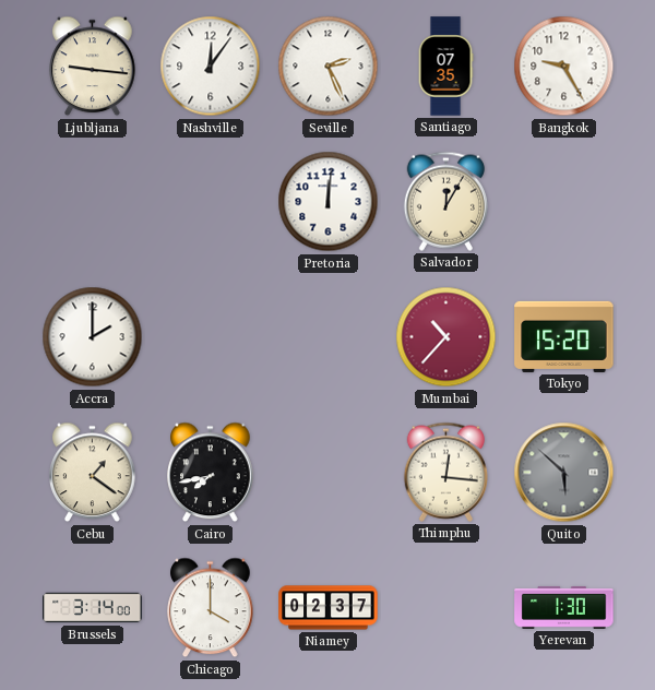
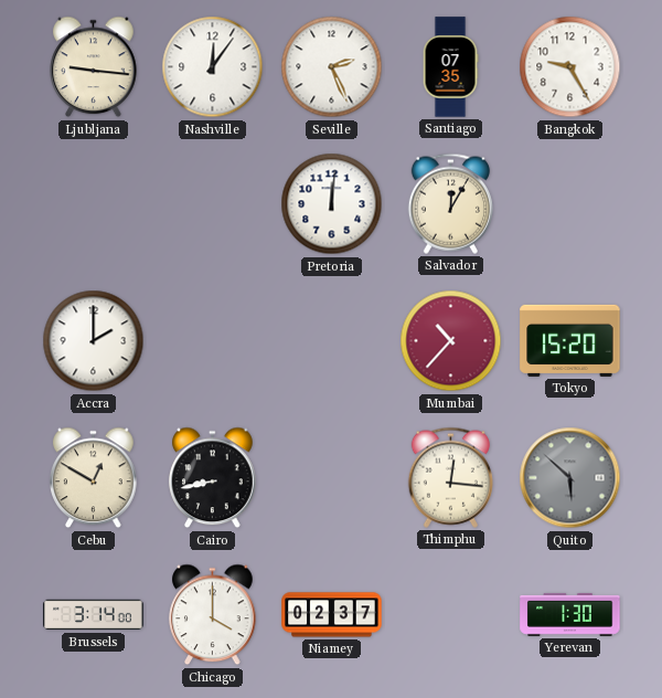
Cebu: 1:21 -> 12:50 (94, 478)
Cairo: 7:43 -> 8:43 (213, 478)
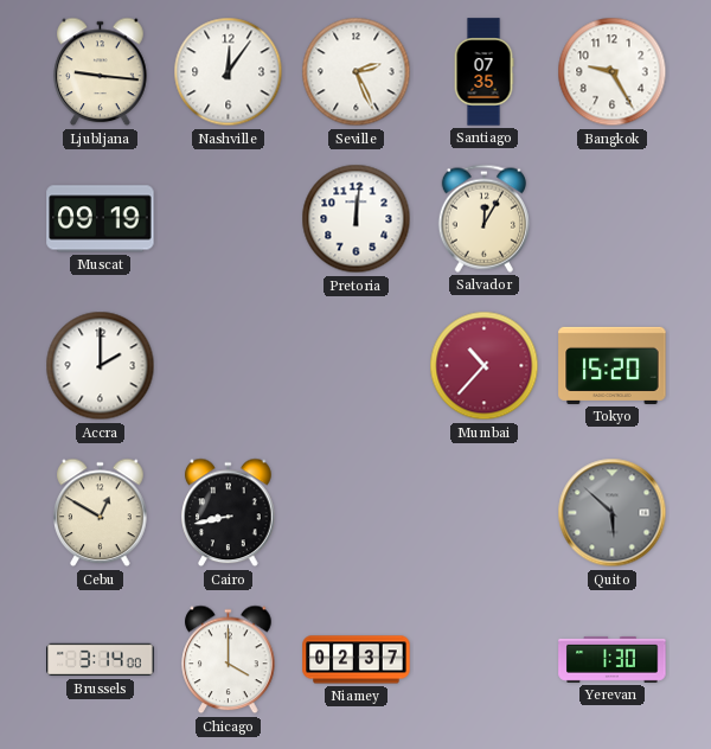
Muscat: none -> 09:19 (101, 219)
Thimphu: 12:16 -> none (450, 477)
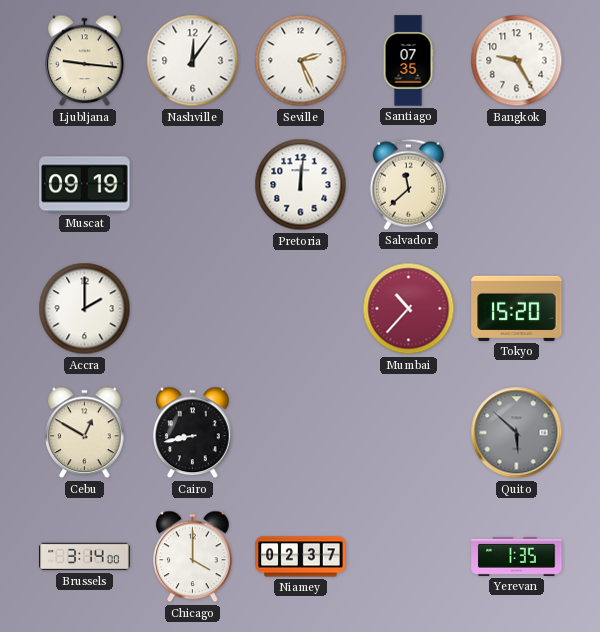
Salvador: 12:05 -> 11:38 (408, 184)
Yerevan: 1:30 -> 1:35 (517, 556)
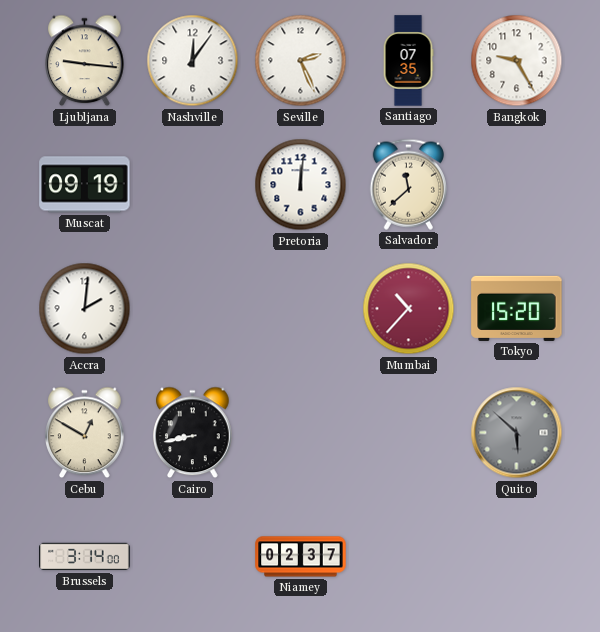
Accra: 2:00 -> 2:01 (85, 309)
Chicago: 4:00 -> none (193, 557)
Yerevan: 1:35 -> none (517, 556)
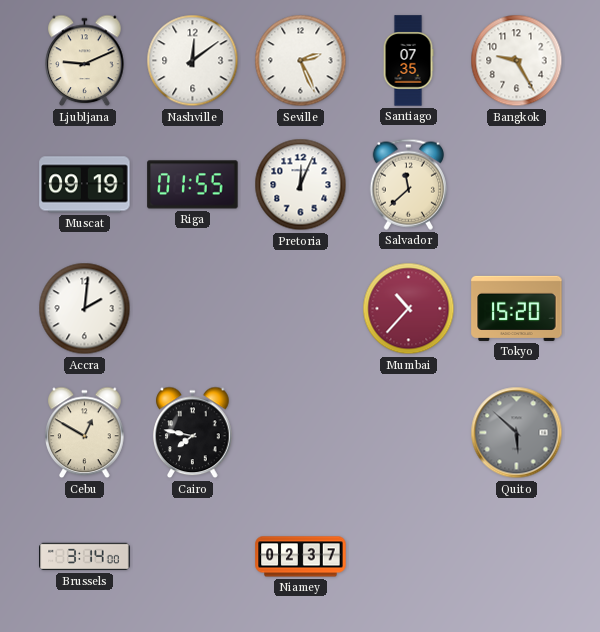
Ljubljana: 9:16 -> 9:11 (85, 61)
Nashville: 12:06 -> 12:09 (193, 61)
Riga: none -> 01:55 (193, 185)
Pretoria: 12:01 -> 12:04 (301, 185)
Cairo: 8:43 -> 7:47 (193, 433)
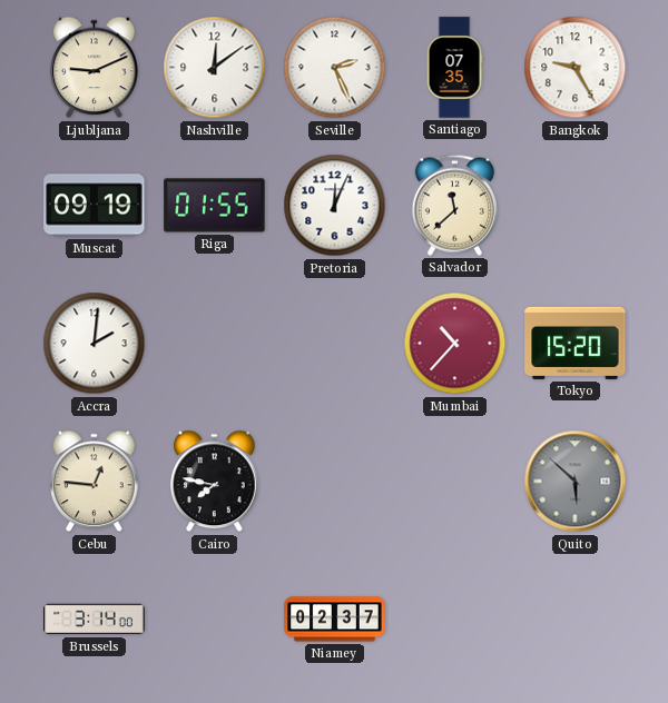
Cebu: 12:50 -> 12:46 (95, 482)
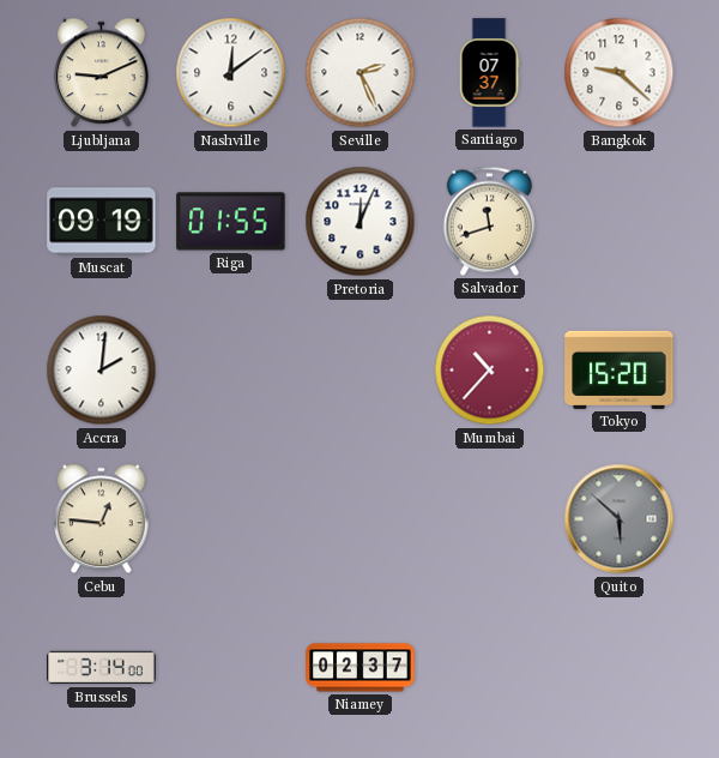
Santiago: 07:35 -> 07:37 (489, 73)
Bangkok: 9:25 -> 9:22 (620, 73)
Salvador: 11:38 -> 11:42 (489, 221)
Cairo: 7:47 -> none (215, 482)
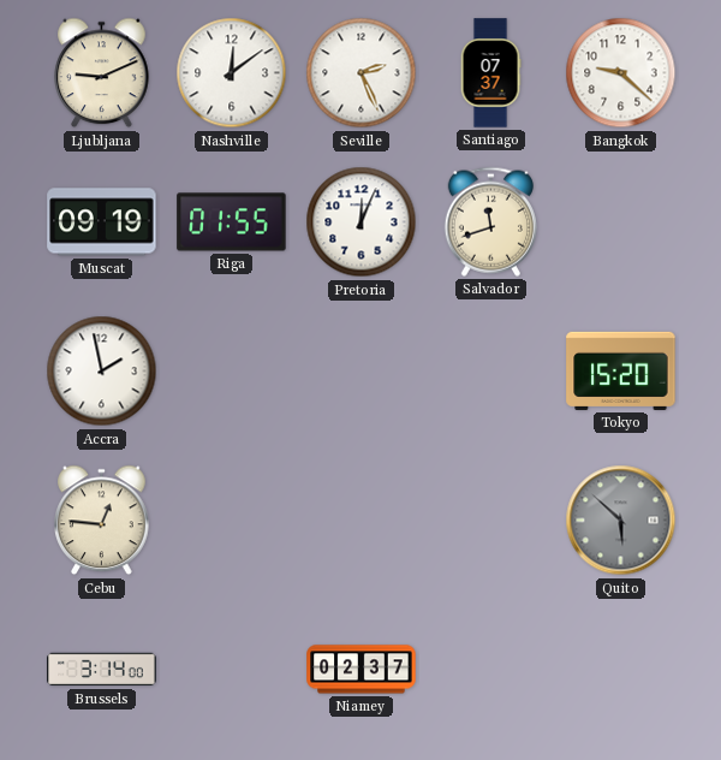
Accra: 2:01 -> 1:58 (102, 372)
Mumbai: 10:37 -> none (490, 371)
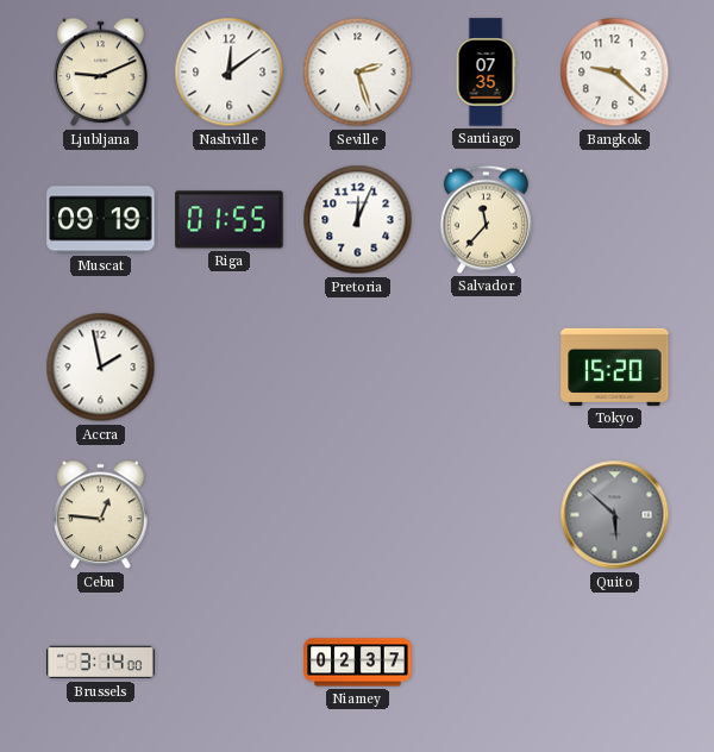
Seville: 2:26 -> 2:27 (358, 73)
Santiago: 07:37 -> 07:35 (486, 73)
Salvador: 11:42 -> 11:37 (486, 219)
